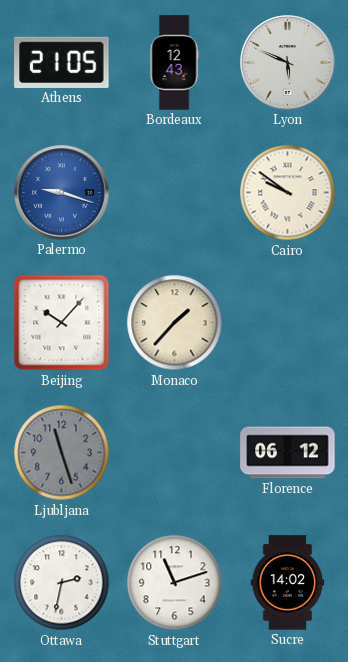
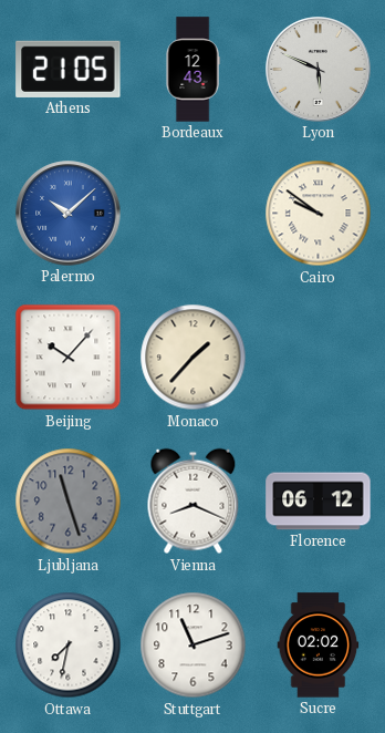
Palermo: 9:18 -> 10:08 (69, 214)
Vienna: none -> 8:19 (194, 502)
Ottawa: 2:32 -> 7:32 (69, 646)
Sucre: 14:02 -> 02:02 (319, 646)
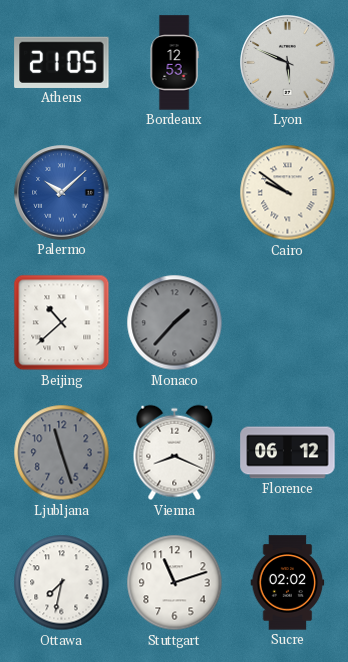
Bordeaux: 12:43 -> 12:53 (174, 63)
Beijing: 10:07 -> 10:38 (62, 323)
Monaco dial: cream -> grey (175, 323)
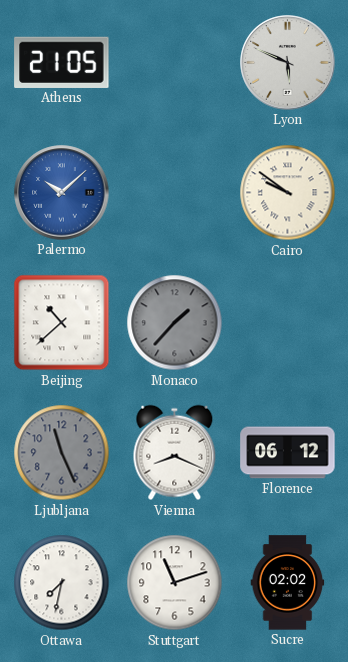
Bordeaux: 12:53 -> none (174, 63)
Ljubljana: 11:27 -> 11:26 (62, 453)
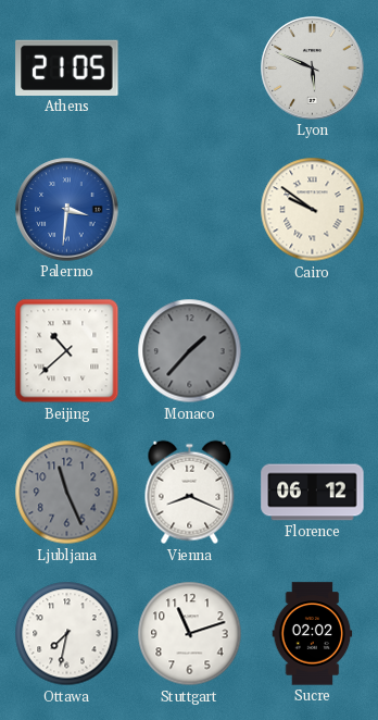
Palermo: 10:08 -> 3:31 (67, 210)
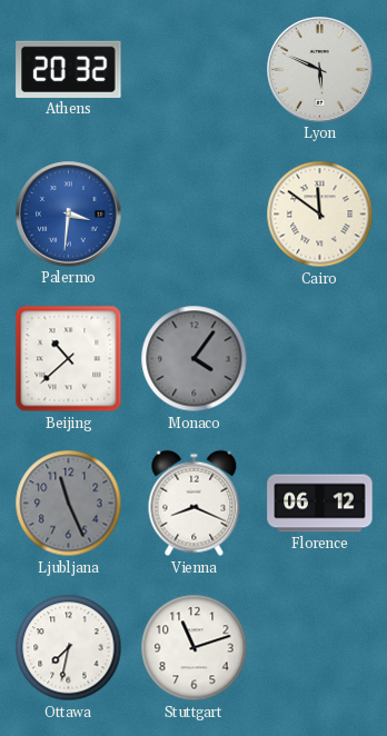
Athens: 21:05 -> 20:32 (69, 69)
Cairo: 9:51 -> 11:51 (320, 215)
Monaco: 1:37 -> 4:06 (195, 359)
Sucre: 02:02 -> none (313, 634)
